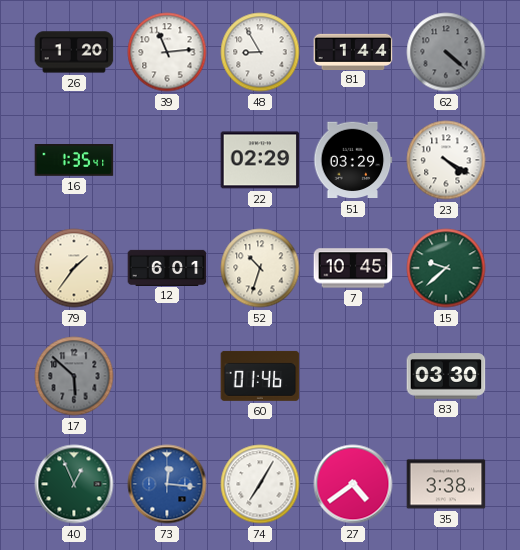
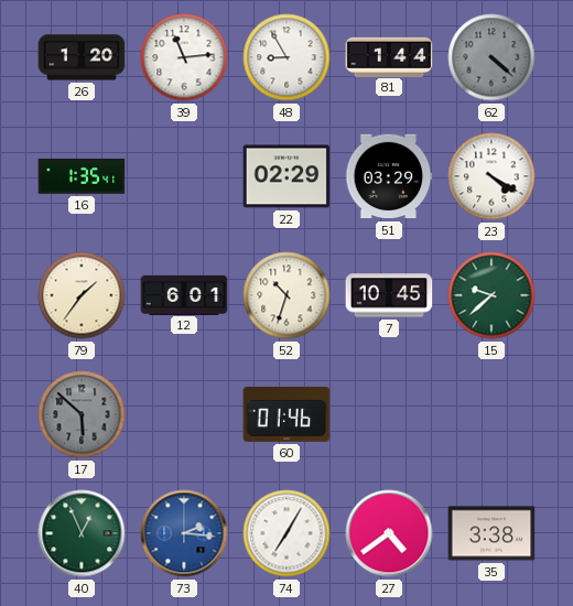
83: 03:30 -> none (446, 376)
73: 12:16 -> 2:16 (184, 533)
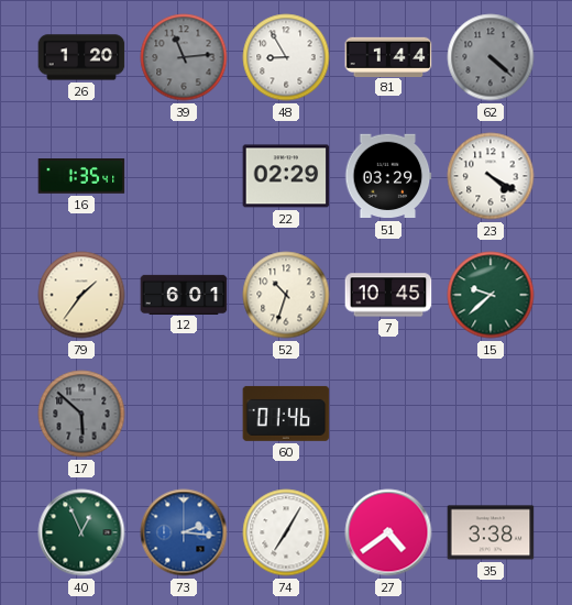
39 dial: white -> grey (184, 57)
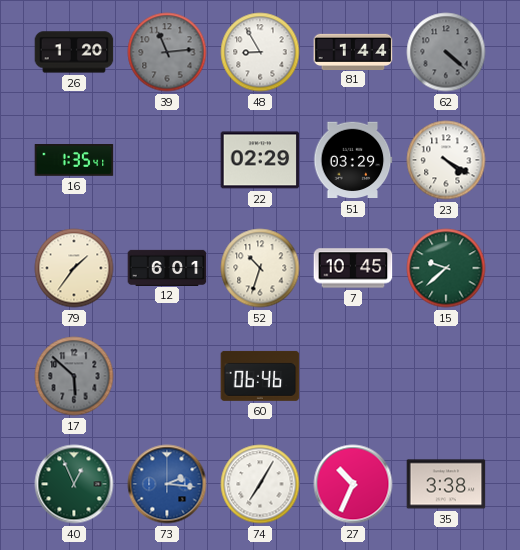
60: 01:46 -> 06:46 (260, 376)
27: 4:39 -> 10:34 (353, 484)
